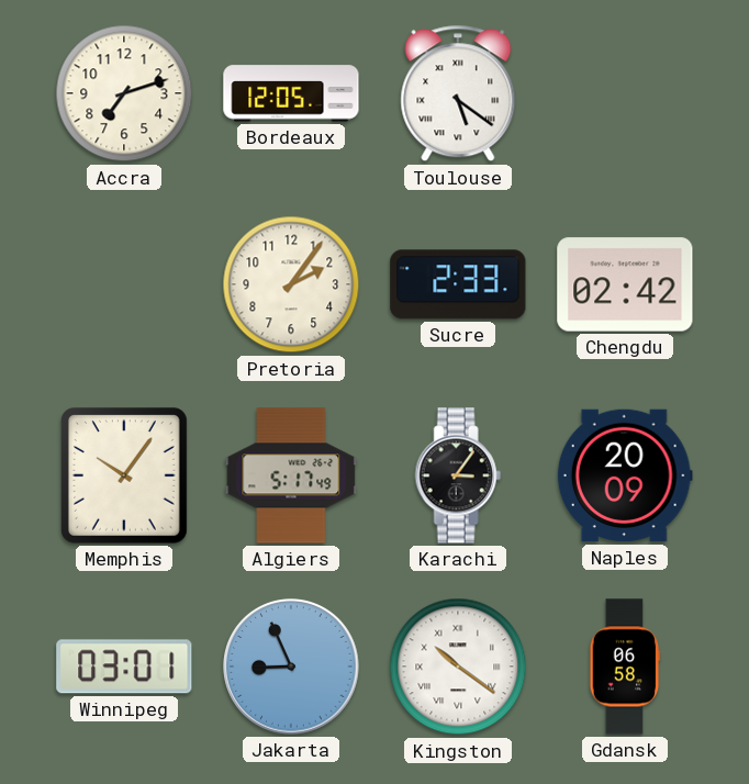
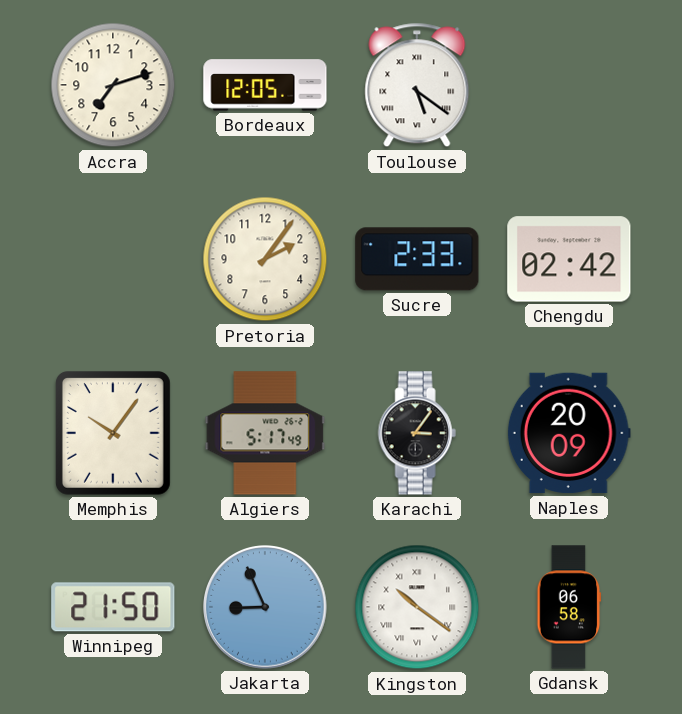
Winnipeg: 03:01 -> 21:50 (113, 607)
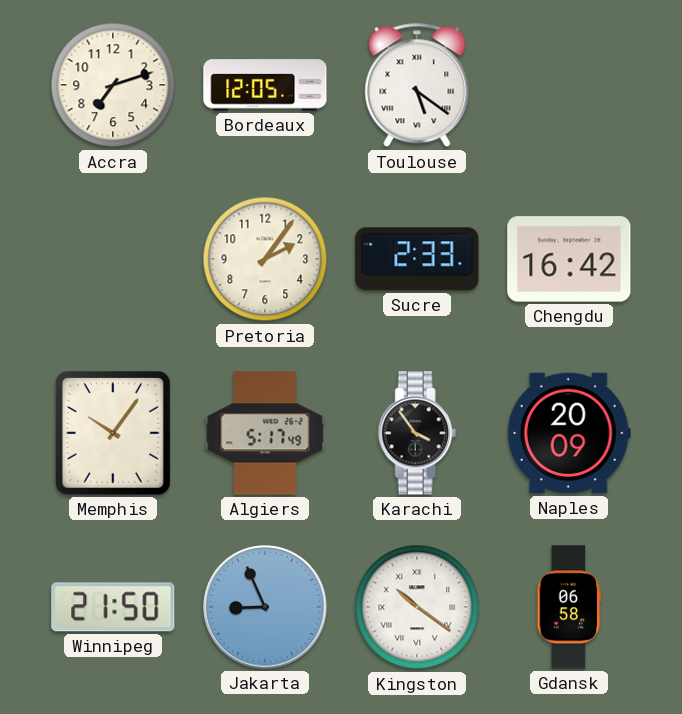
Chengdu: 02:42 -> 16:42 (569, 259)
Karachi: 3:06 -> 3:54 (417, 433)
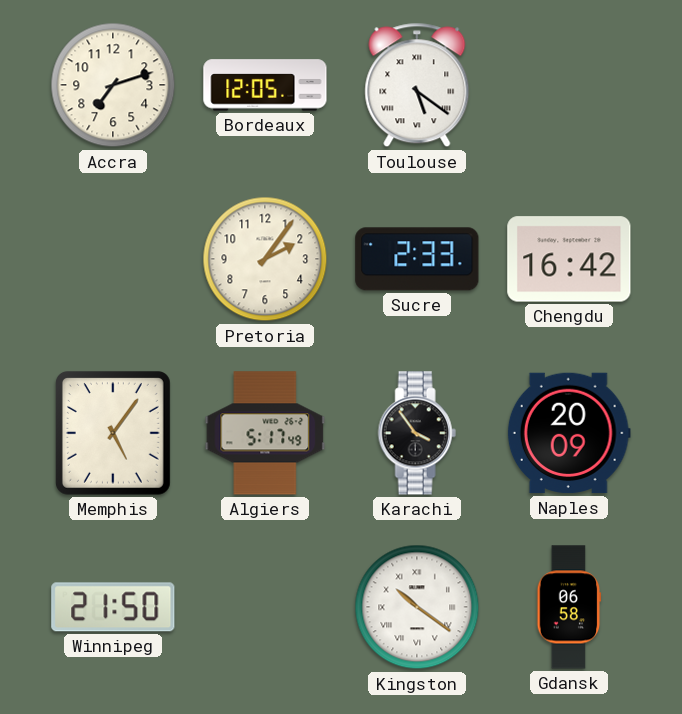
Memphis: 10:06 -> 5:06 (113, 433)
Jakarta: 8:56 -> none (266, 608)
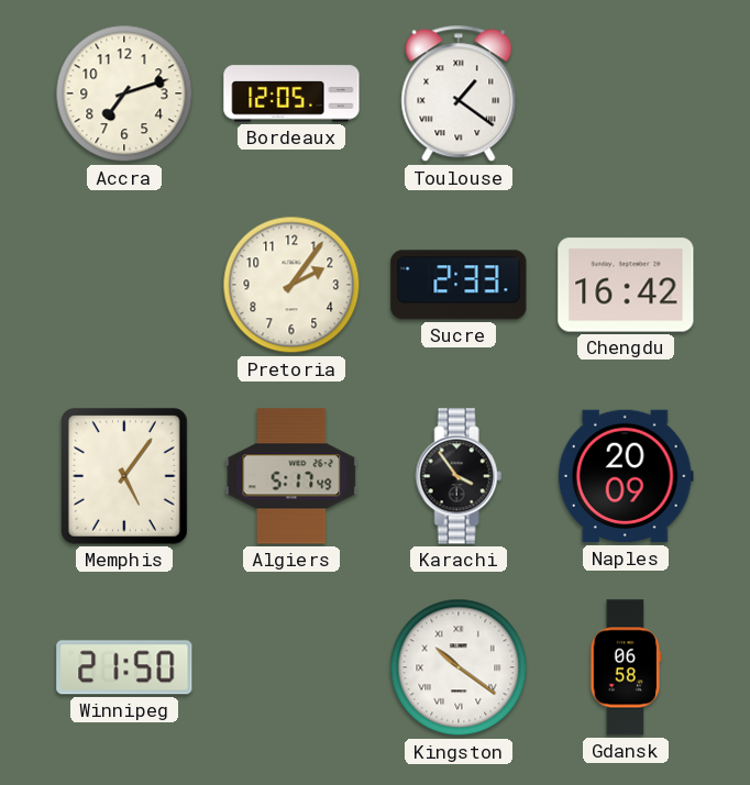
Toulouse: 5:21 -> 1:21 (459, 93)
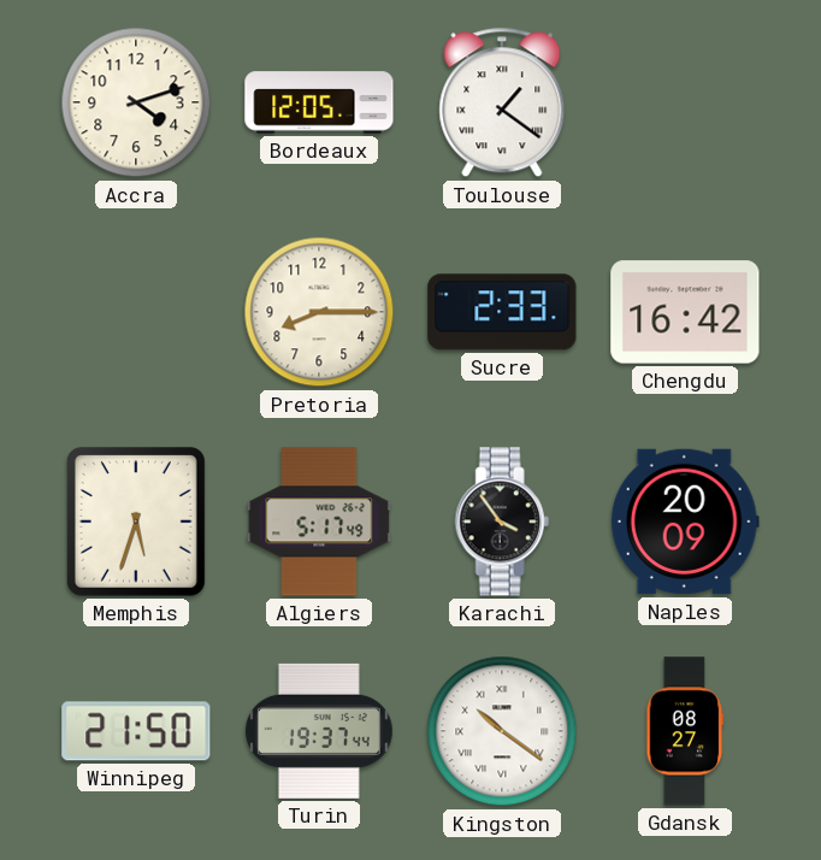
Accra: 7:12 -> 4:12 (136, 102)
Pretoria: 2:06 -> 8:15 (319, 312)
Memphis: 5:06 -> 5:33 (136, 522)
Turin: none -> 19:37 (319, 731)
Gdansk: 06:58 -> 08:27 (685, 731)
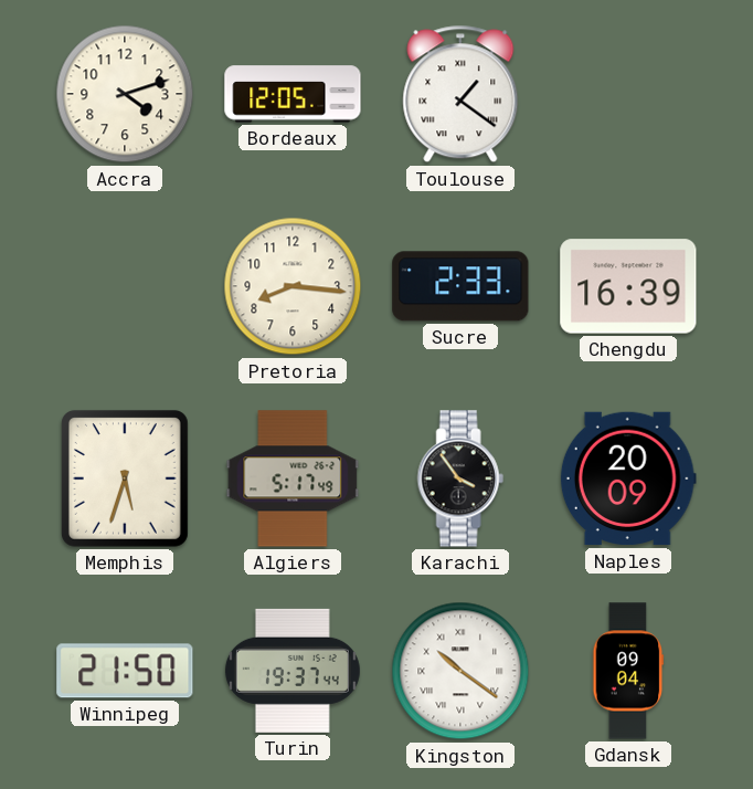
Pretoria: 8:15 -> 8:16 (293, 286)
Chengdu: 16:42 -> 16:39 (628, 286)
Gdansk: 08:27 -> 09:04 (628, 671)
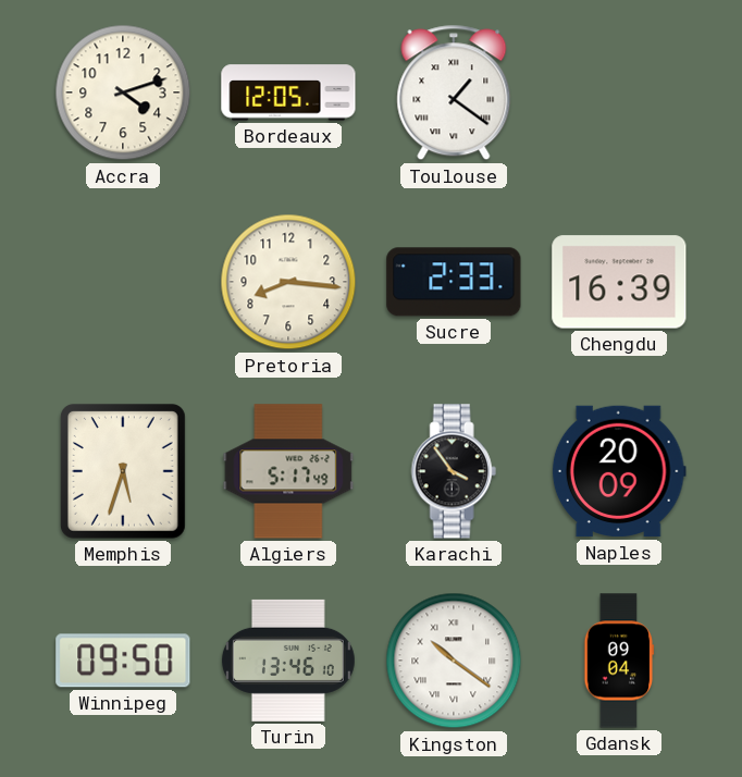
Winnipeg: 21:50 -> 09:50 (123, 661)
Turin: 19:37 -> 13:46 (288, 661)
